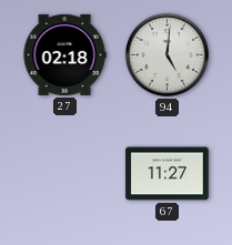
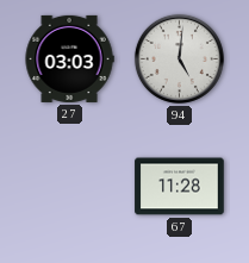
27: 02:18 -> 03:03 (69, 58)
67: 11:27 -> 11:28 (180, 187)
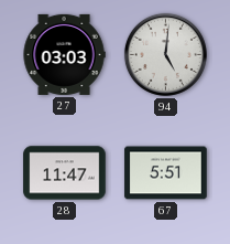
28: none -> 11:47 (65, 173)
67: 11:28 -> 5:51 (166, 173)
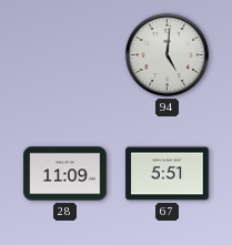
27: 03:03 -> none (64, 54)
28: 11:47 -> 11:09 (65, 174)
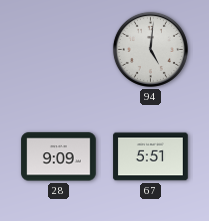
28: 11:09 -> 9:09 (59, 157)
